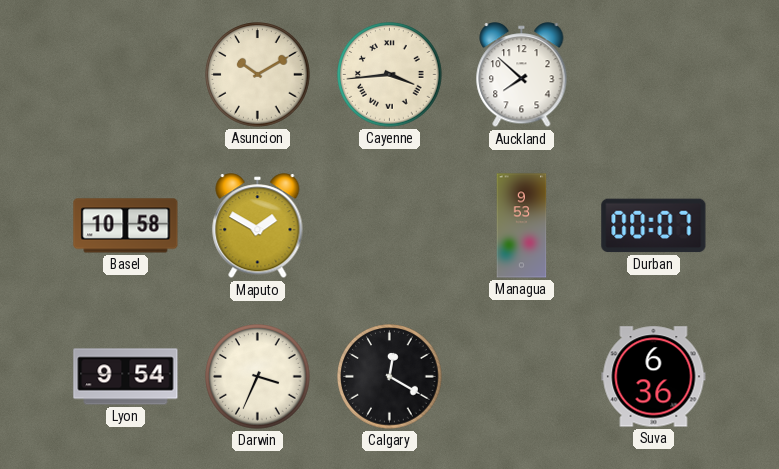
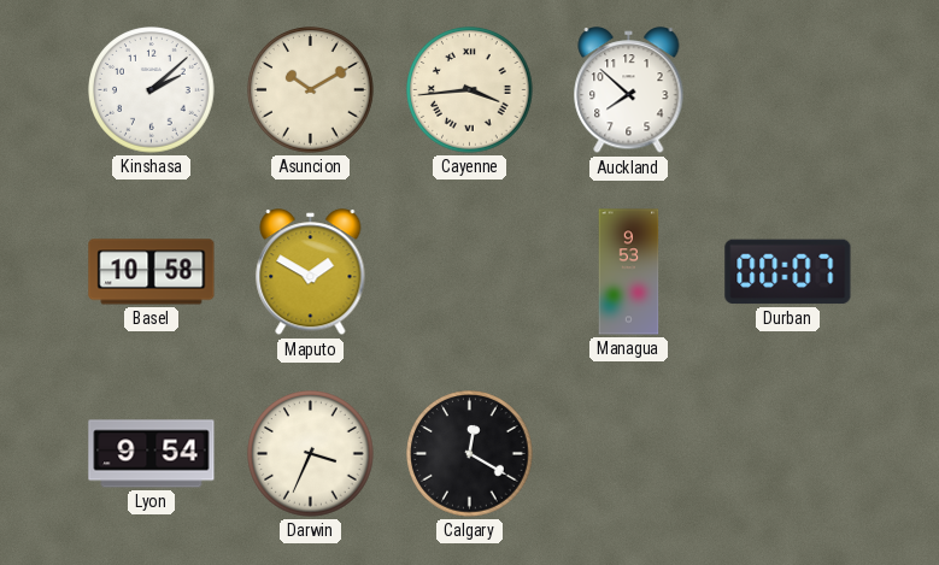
Kinshasa: none -> 2:08 (152, 90)
Suva: 6:36 -> none (654, 377)
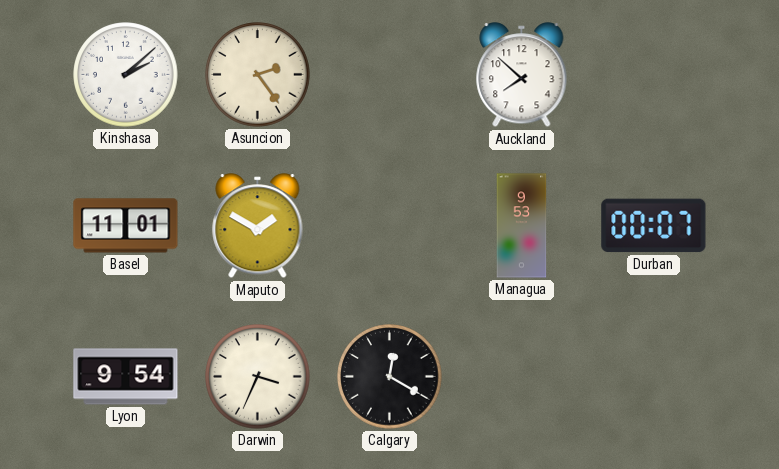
Asuncion: 10:10 -> 2:24 (258, 75)
Cayenne: 3:44 -> none (470, 90)
Basel: 10:58 -> 11:01 (126, 226)
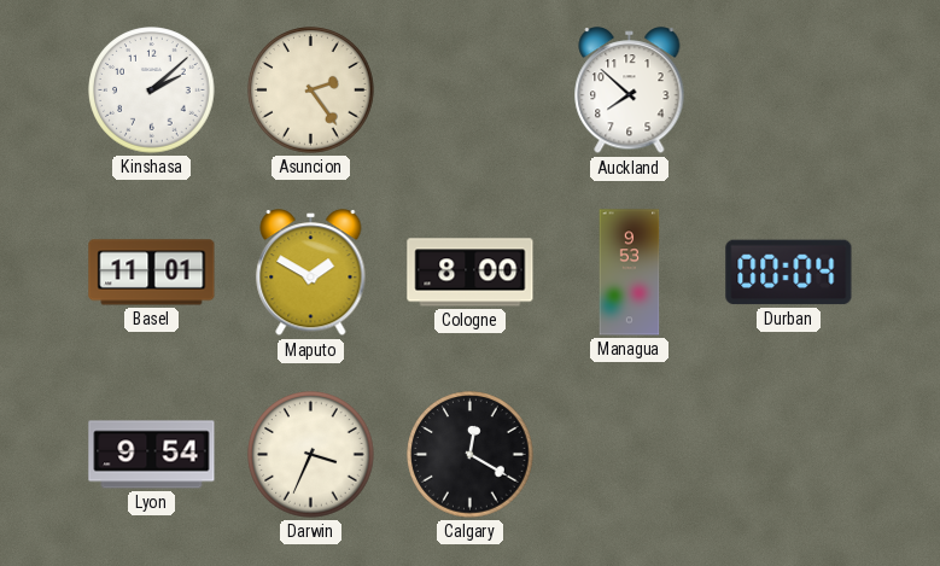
Cologne: none -> 8:00 (471, 273)
Durban: 00:07 -> 00:04 (789, 273)
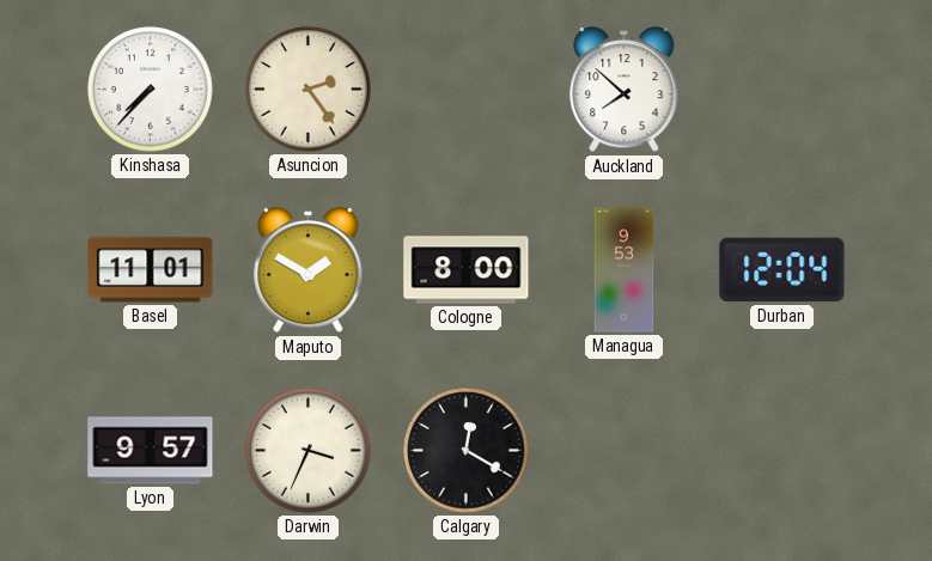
Kinshasa: 2:08 -> 7:37 (151, 90)
Durban: 00:04 -> 12:04 (782, 270)
Lyon: 9:54 -> 9:57 (151, 451)
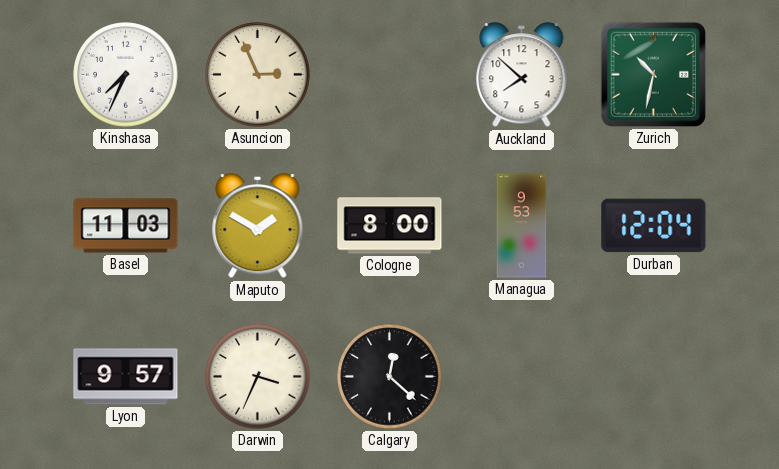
Kinshasa: 7:37 -> 7:34 (126, 75)
Asuncion: 2:24 -> 2:56 (258, 75)
Zurich: none -> 10:32 (653, 74)
Basel: 11:01 -> 11:03 (126, 226)
Calgary: 12:20 -> 12:22 (390, 377)
